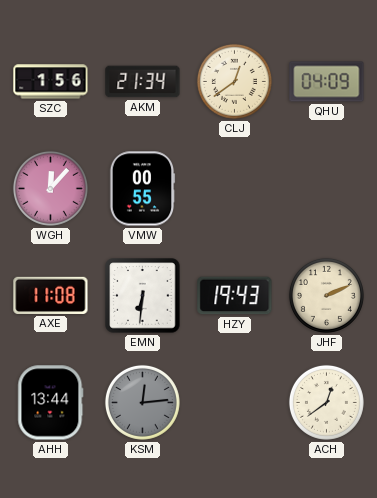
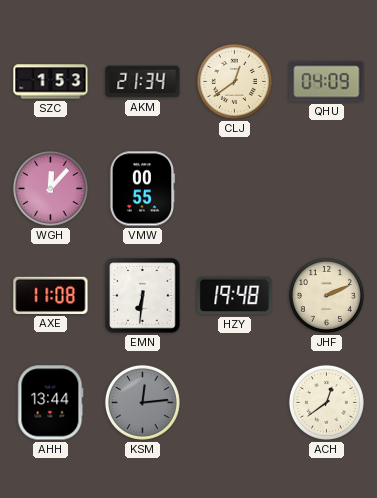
SZC: 1:56 -> 1:53 (51, 82)
HZY: 19:43 -> 19:48 (235, 296)
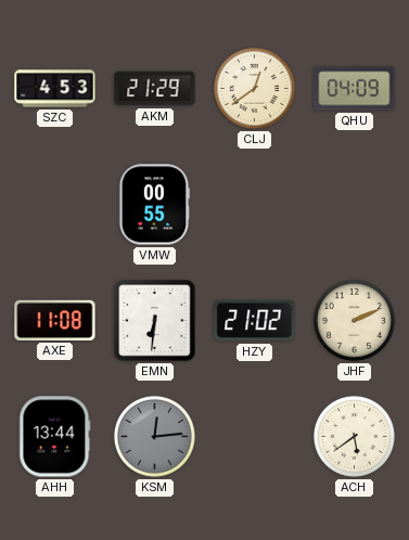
SZC: 1:53 -> 4:53 (55, 89)
AKM: 21:34 -> 21:29 (155, 89)
WGH: 12:07 -> none (50, 188)
HZY: 19:48 -> 21:02 (255, 321)
ACH: 12:39 -> 5:39 (354, 436)
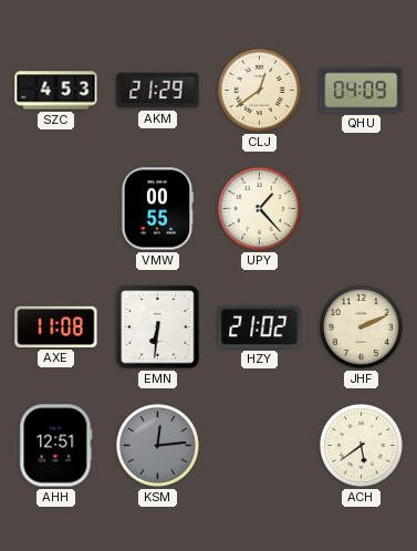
UPY: none -> 1:23 (259, 208)
AHH: 13:44 -> 12:51 (56, 446)
